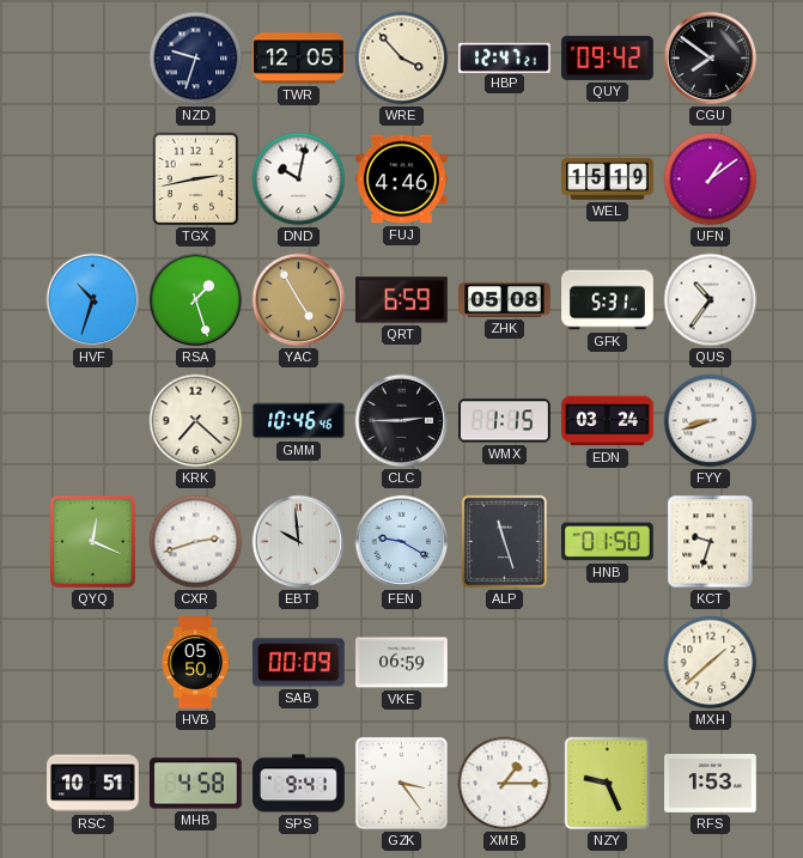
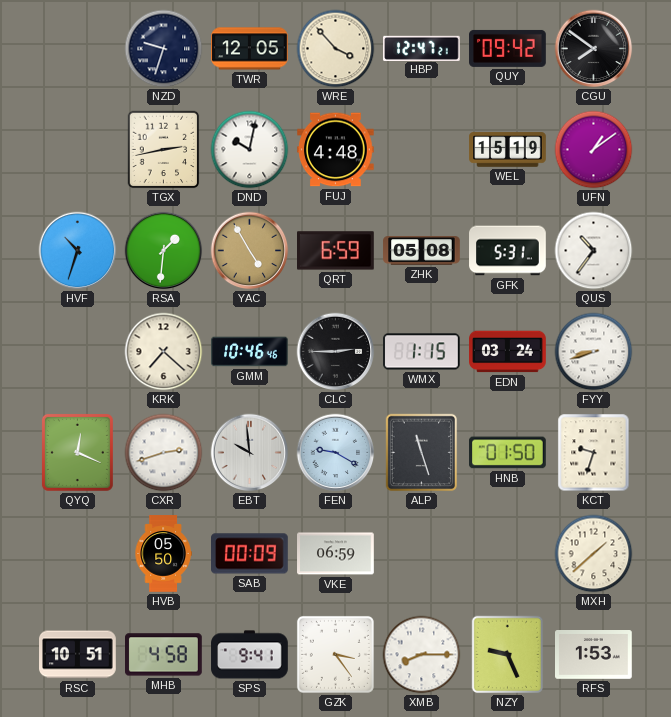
FUJ: 4:46 -> 4:48 (336, 150)
RSA: 1:27 -> 1:31 (164, 251)
XMB: 1:15 -> 8:15 (422, 655)
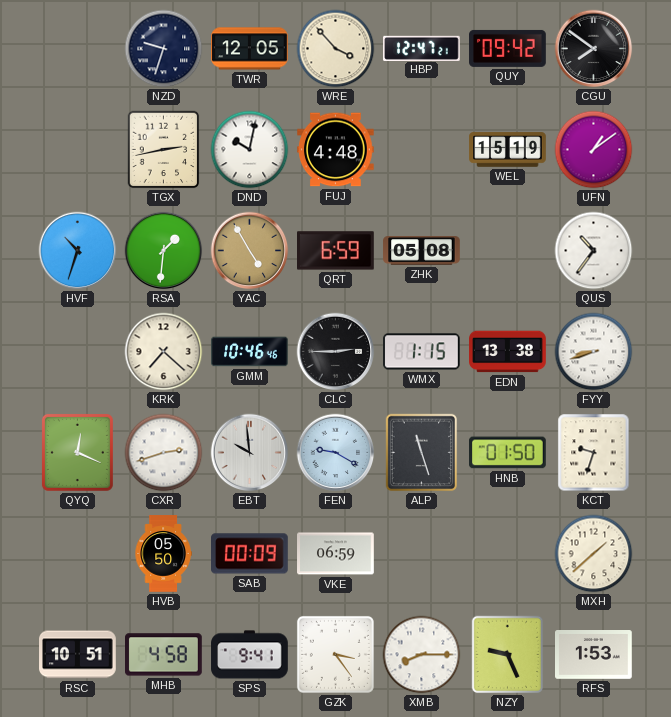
GFK: 5:31 -> none (508, 251)
EDN: 03:24 -> 13:38 (508, 352)
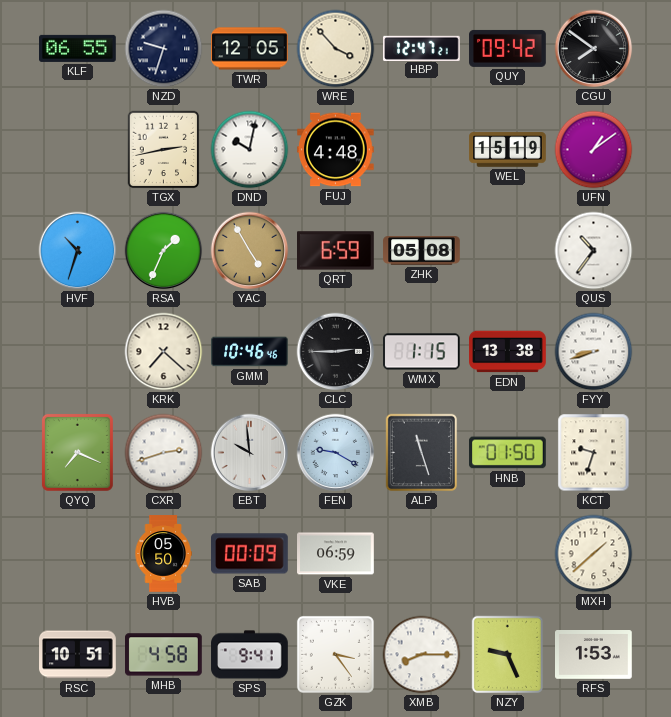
KLF: none -> 06:55 (78, 48)
RSA: 1:31 -> 1:34 (164, 251)
QYQ: 12:19 -> 7:19 (77, 452)
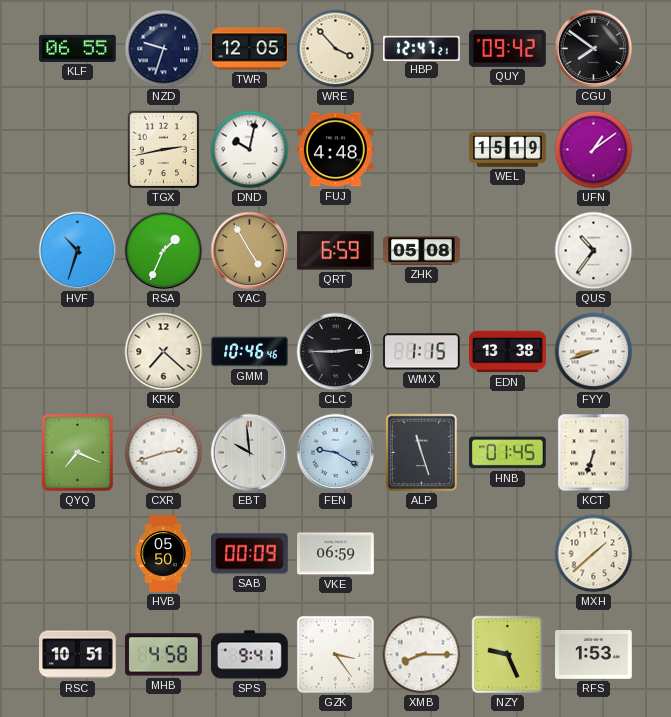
HNB: 01:50 -> 01:45 (508, 453)
KCT: 9:33 -> 6:33 (594, 453)
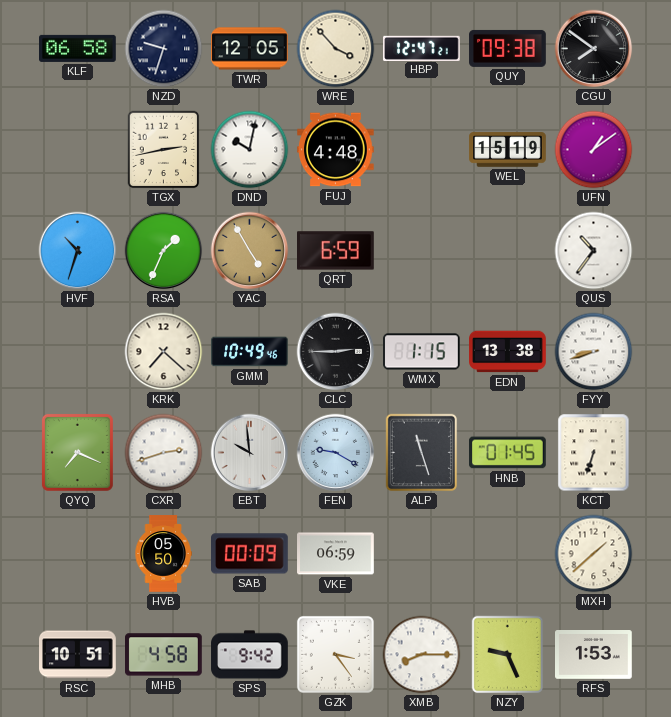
KLF: 06:55 -> 06:58 (78, 48)
QUY: 09:42 -> 09:38 (508, 48)
ZHK: 05:08 -> none (422, 251)
GMM: 10:46 -> 10:49 (250, 352)
SPS: 9:41 -> 9:42 (250, 655)
